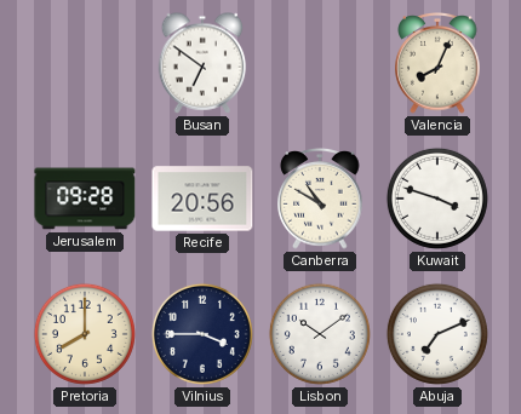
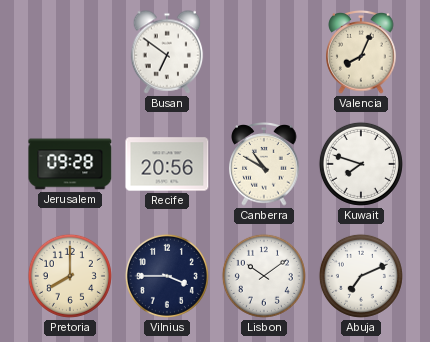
Kuwait: 3:48 -> 7:48 (361, 164)
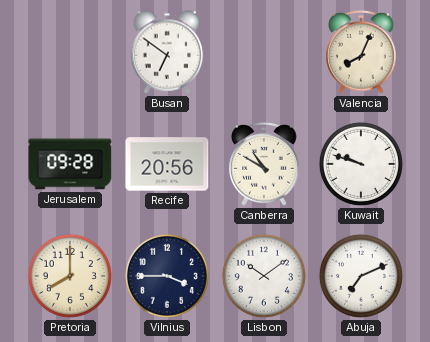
Kuwait: 7:48 -> 9:48 (361, 164)
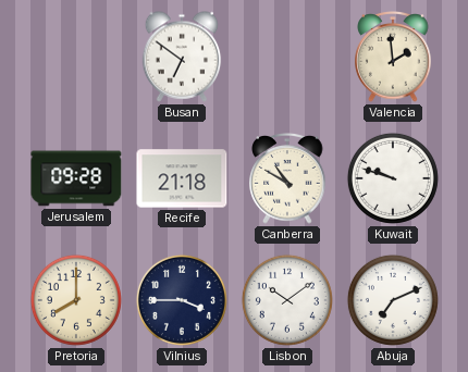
Valencia: 8:04 -> 1:59 (393, 57)
Recife: 20:56 -> 21:18 (182, 178)
